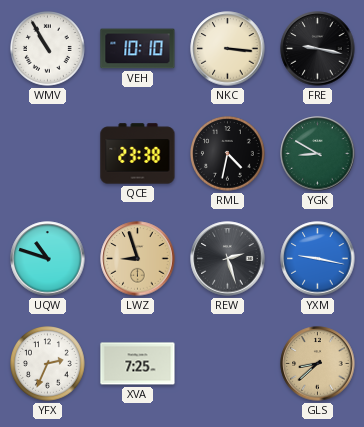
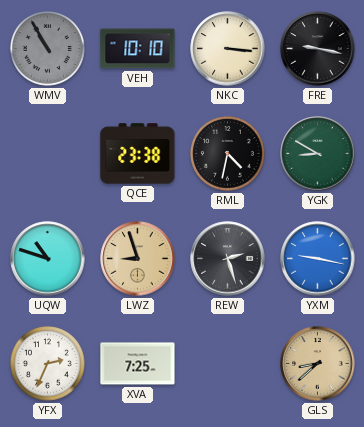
WMV dial: white -> grey (48, 49)
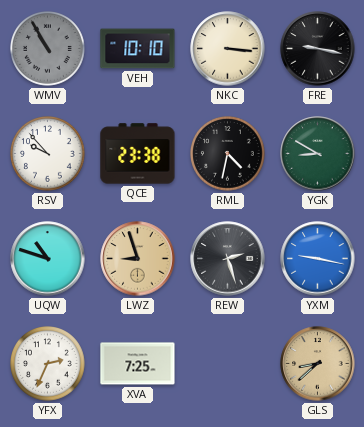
RSV: none -> 9:53 (48, 154)
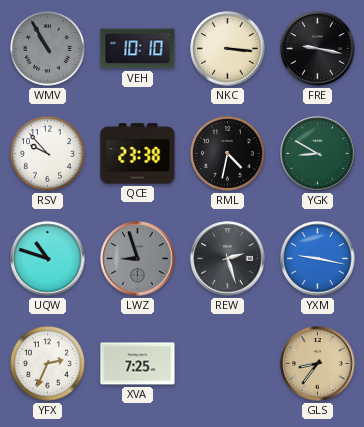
LWZ dial: champagne -> grey (138, 259)
GLS: 8:38 -> 8:36 (318, 364)
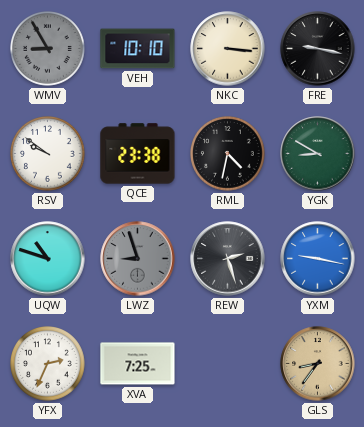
WMV: 10:55 -> 8:55 (48, 49)
RSV: 9:53 -> 9:51 (48, 154)
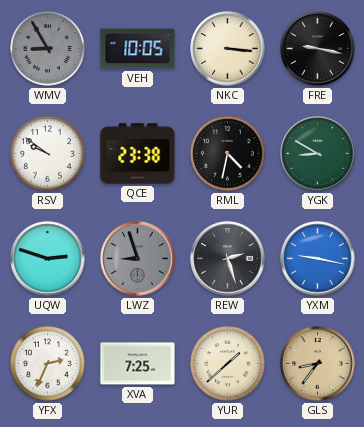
VEH: 10:10 -> 10:05 (138, 49)
UQW: 10:48 -> 2:48 (48, 259)
YUR: none -> 1:38 (228, 364)
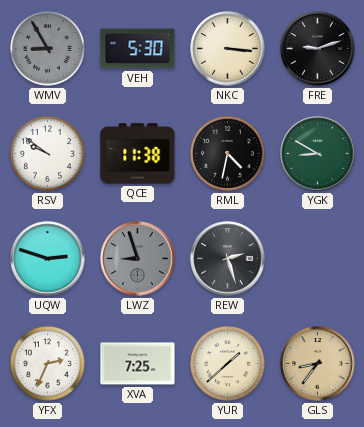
VEH: 10:05 -> 5:30 (138, 49)
FRE: 9:17 -> 9:12 (318, 49)
QCE: 23:38 -> 11:38 (138, 154)
YXM: 9:17 -> none (318, 259)
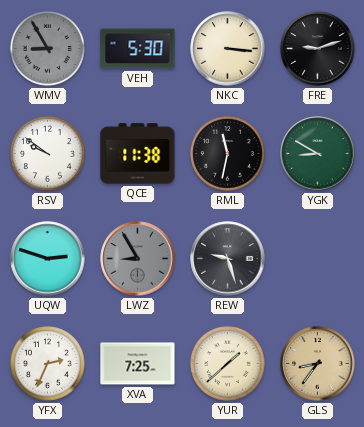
RML: 4:32 -> 11:32 (228, 154)
LWZ: 8:57 -> 8:55 (138, 259)
REW: 2:27 -> 9:27 (228, 259)
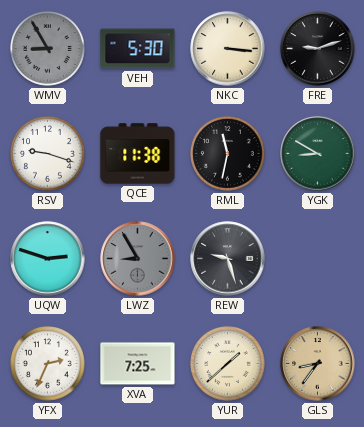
RSV: 9:51 -> 9:18 (48, 154)
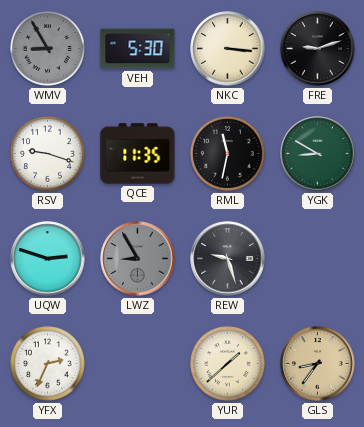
QCE: 11:38 -> 11:35 (138, 154)
XVA: 7:25 -> none (138, 364)
